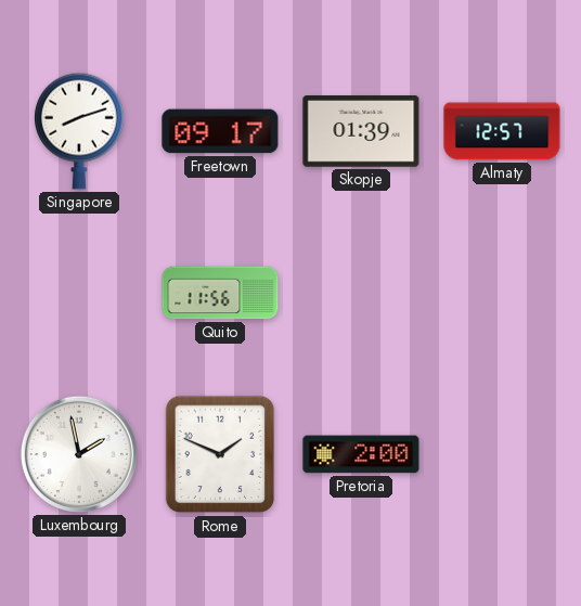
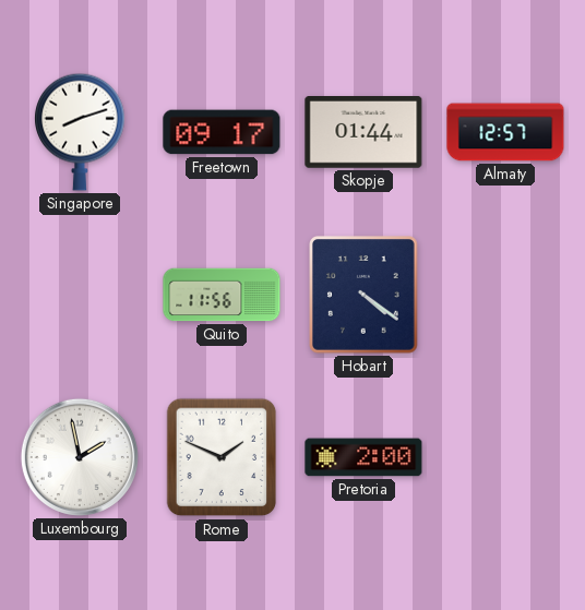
Skopje: 01:39 -> 01:44 (363, 133)
Hobart: none -> 4:21 (365, 296)
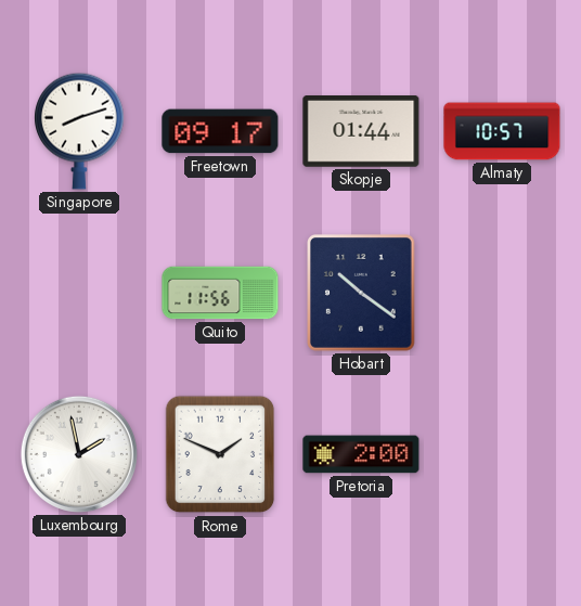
Almaty: 12:57 -> 10:57 (502, 131)
Hobart: 4:21 -> 10:21 (362, 294)
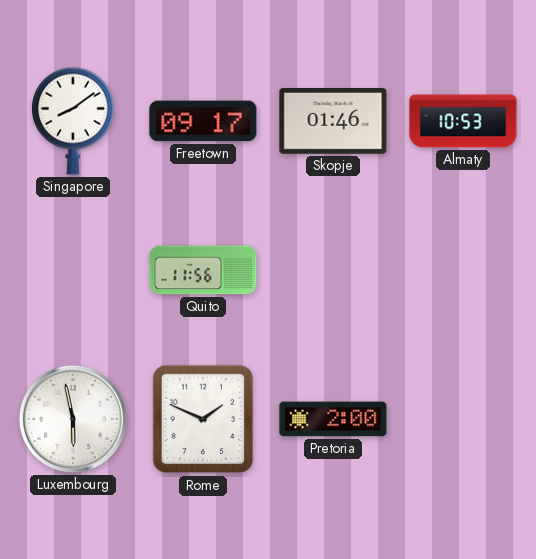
Singapore: 8:12 -> 8:09 (74, 121)
Skopje: 01:44 -> 01:46 (333, 122)
Almaty: 10:57 -> 10:53 (463, 121)
Hobart: 10:21 -> none (362, 294)
Luxembourg: 1:58 -> 5:58 (73, 419)
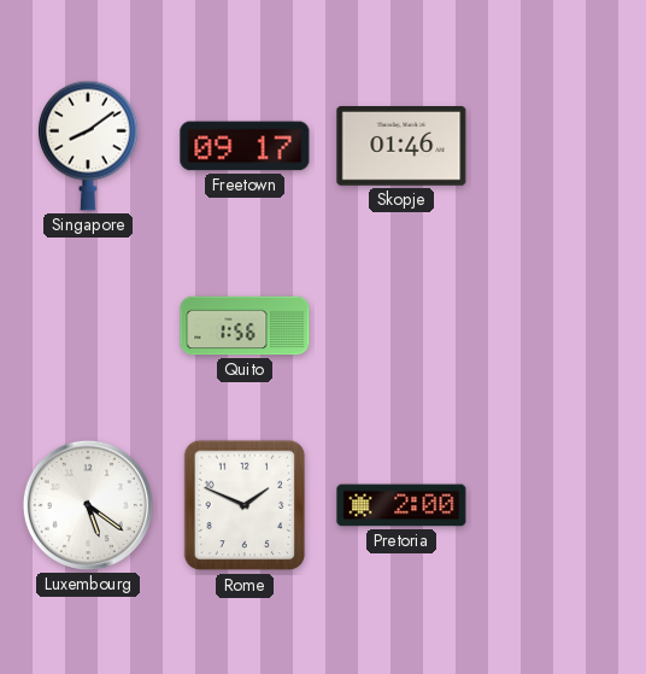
Almaty: 10:53 -> none (463, 121)
Quito: 11:56 -> 1:56 (245, 326)
Luxembourg: 5:58 -> 5:21 (88, 505)
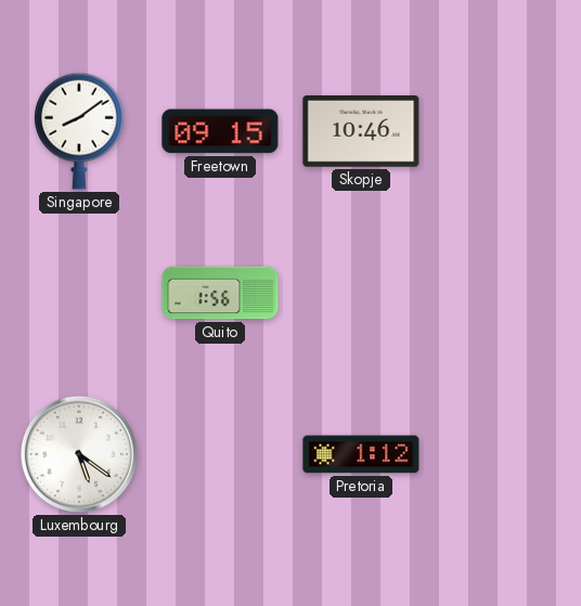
Freetown: 09:17 -> 09:15 (220, 131)
Skopje: 01:46 -> 10:46 (361, 132)
Rome: 1:49 -> none (245, 505)
Pretoria: 2:00 -> 1:12 (361, 454)
